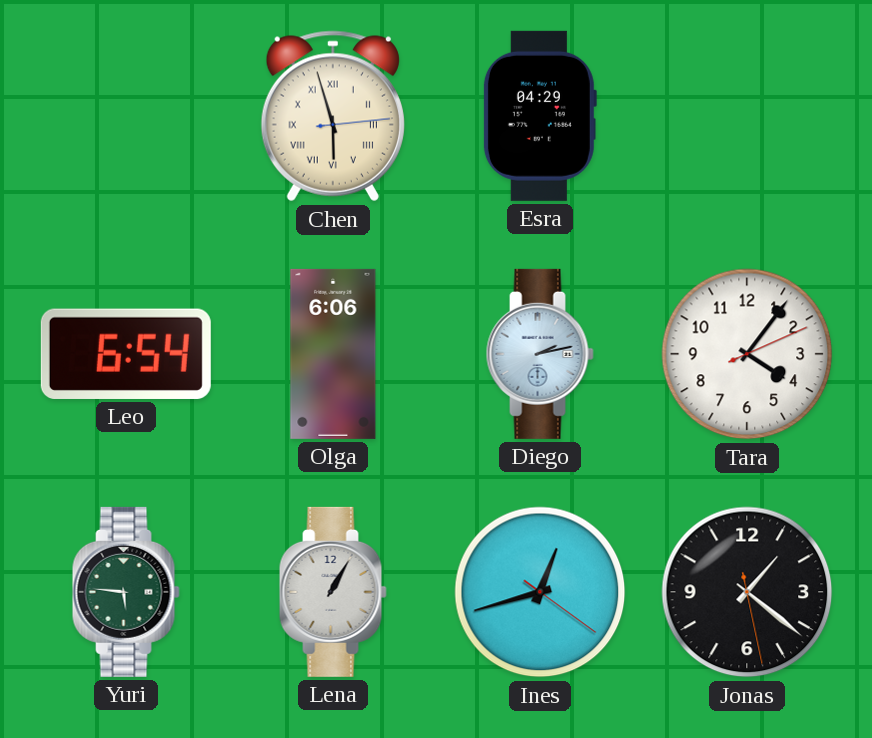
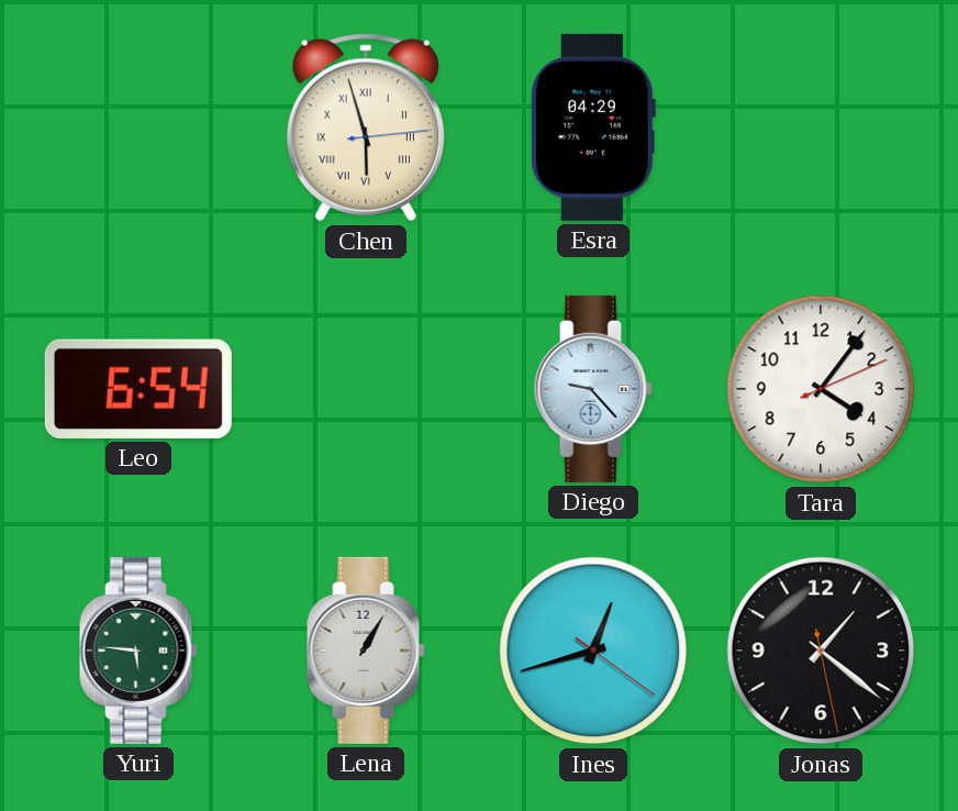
Olga: 6:06 -> none (333, 354)
Diego: 2:13 -> 9:23 (593, 389)
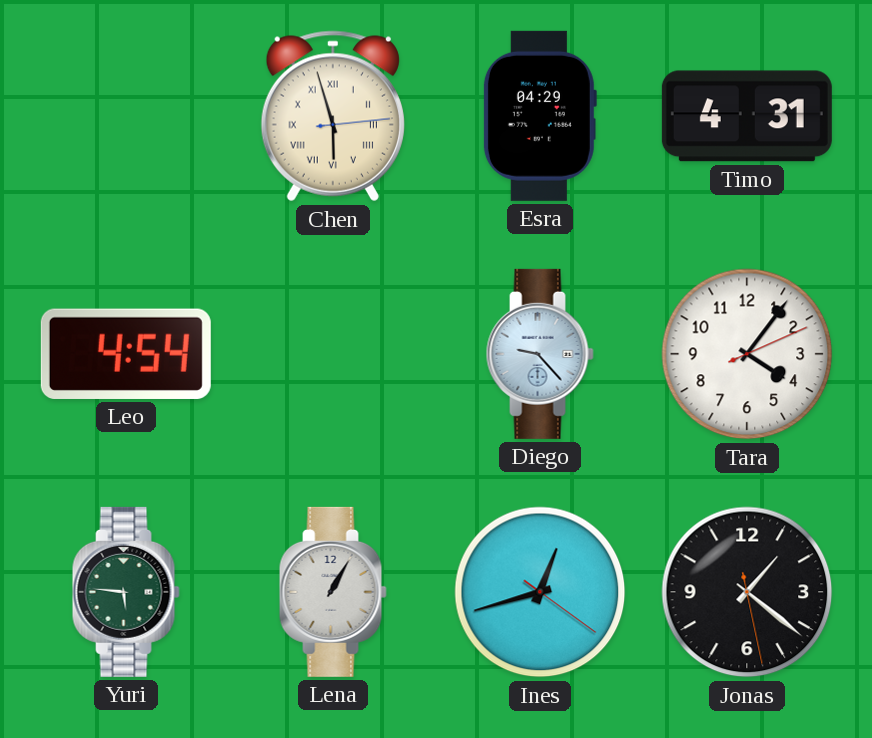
Timo: none -> 4:31 (747, 116)
Leo: 6:54 -> 4:54 (126, 354)
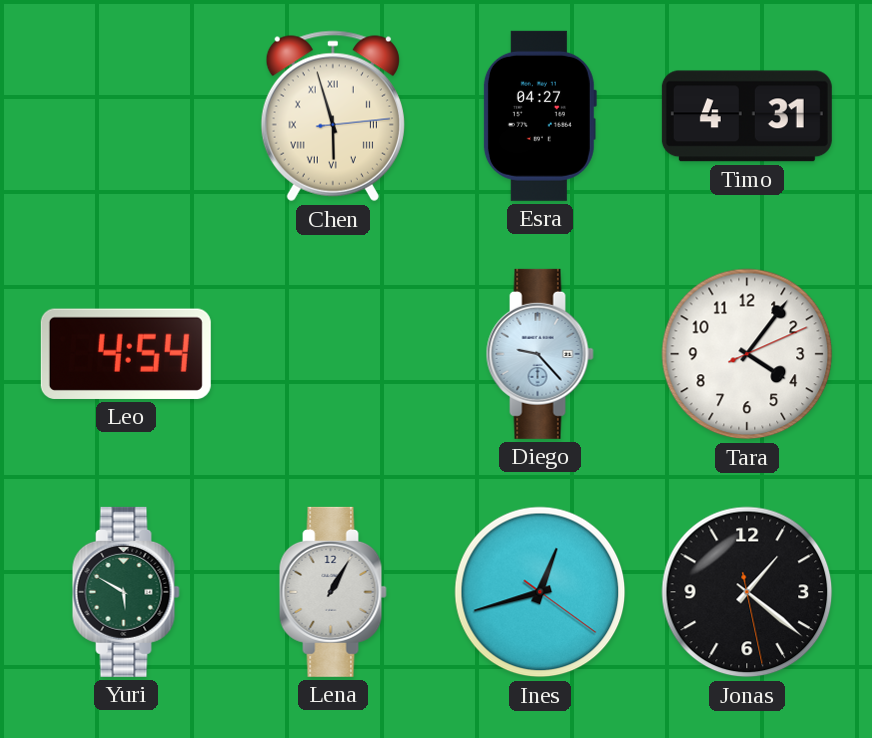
Esra: 04:29 -> 04:27 (539, 116)
Yuri: 5:46 -> 5:50 (126, 592)
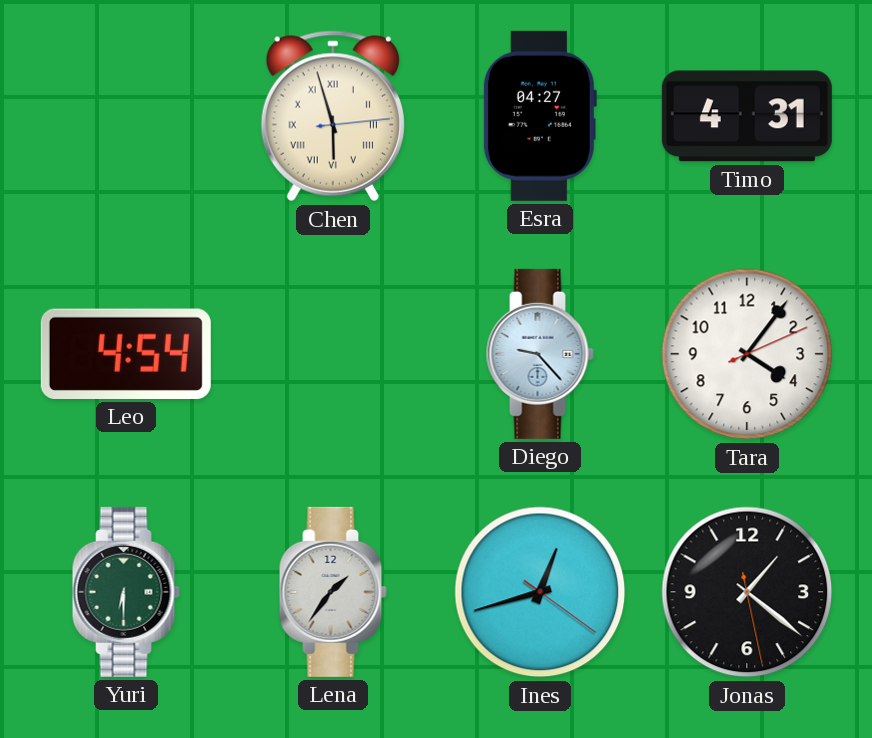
Yuri: 5:50 -> 6:30 (126, 592)
Lena: 1:05 -> 1:36 (333, 592)
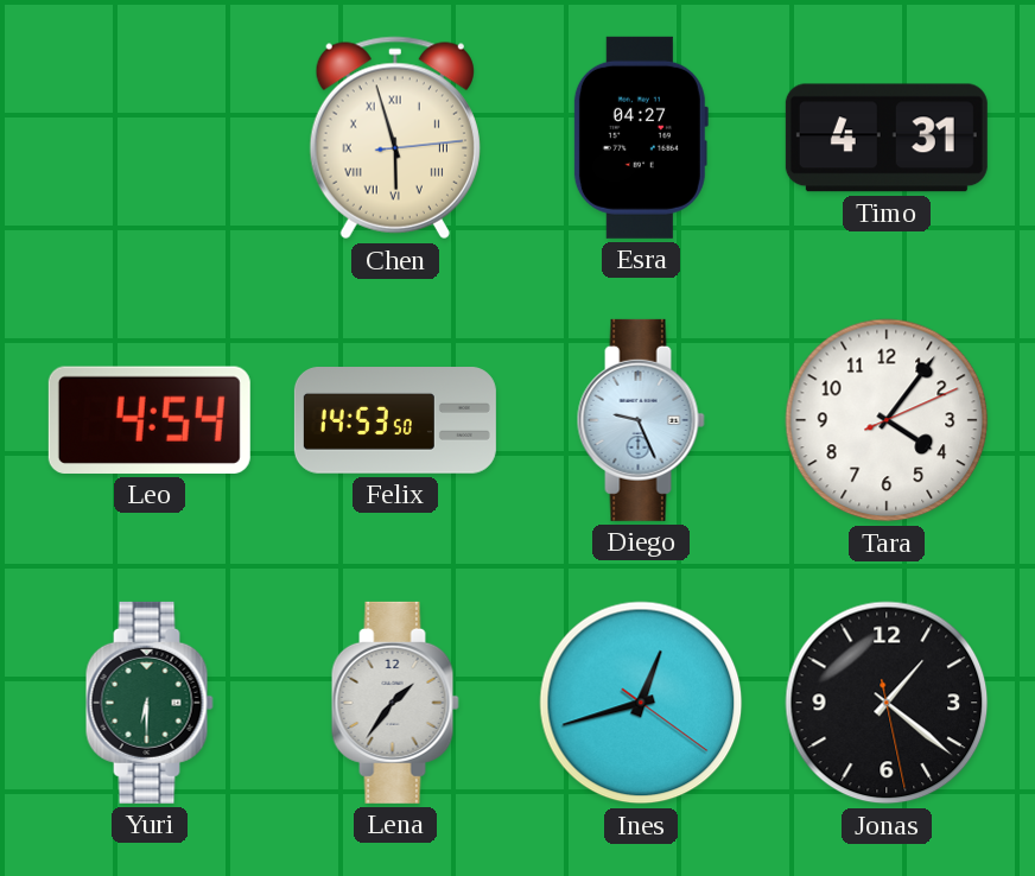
Felix: none -> 14:53 (395, 421)
Diego: 9:23 -> 9:26 (641, 420)
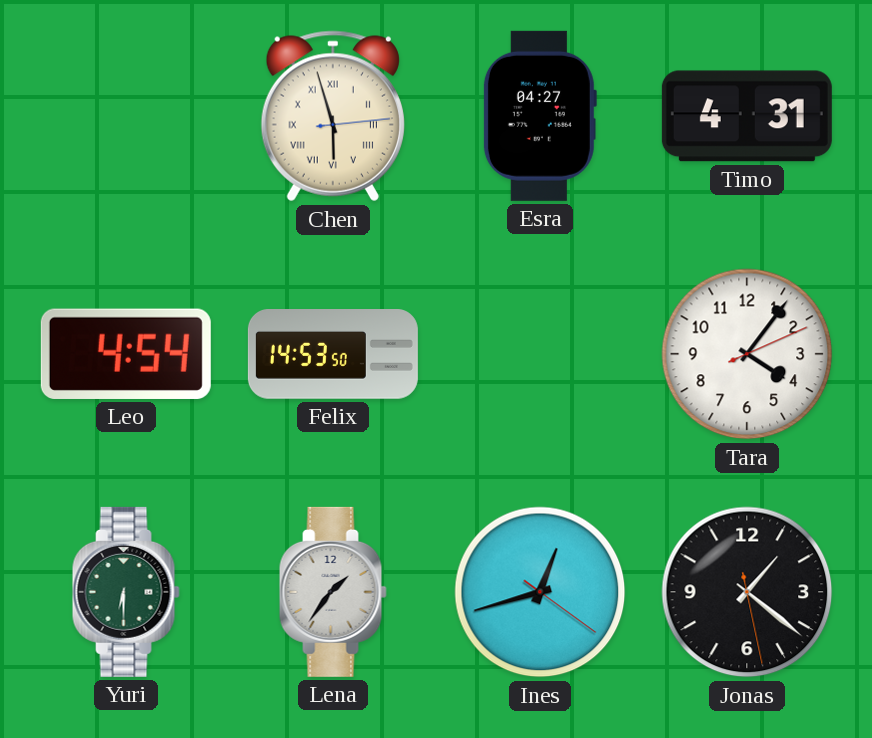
Diego: 9:26 -> none (641, 420)
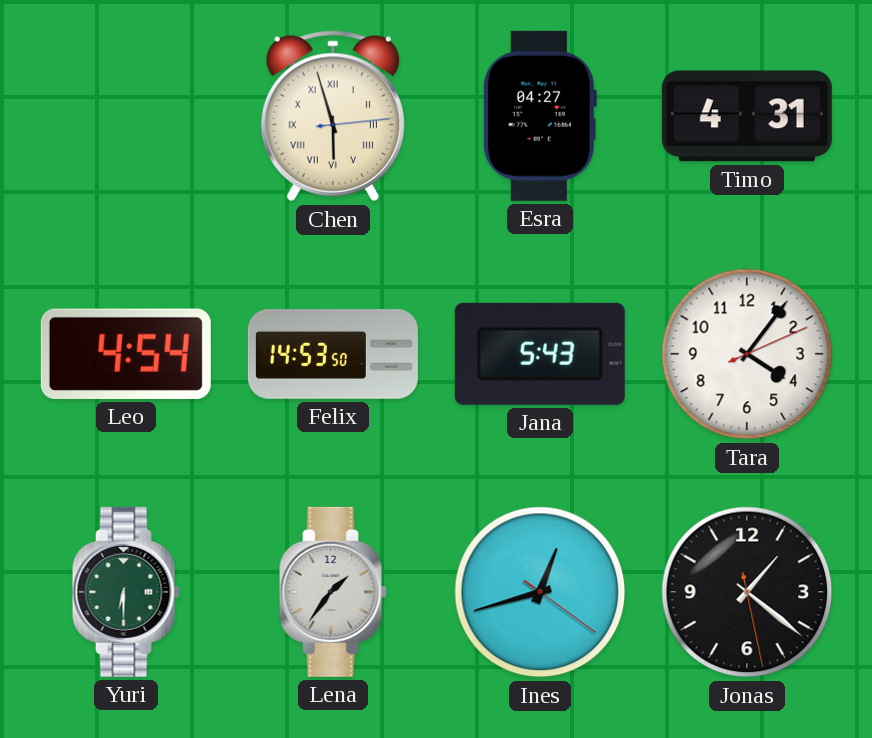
Jana: none -> 5:43 (540, 354)
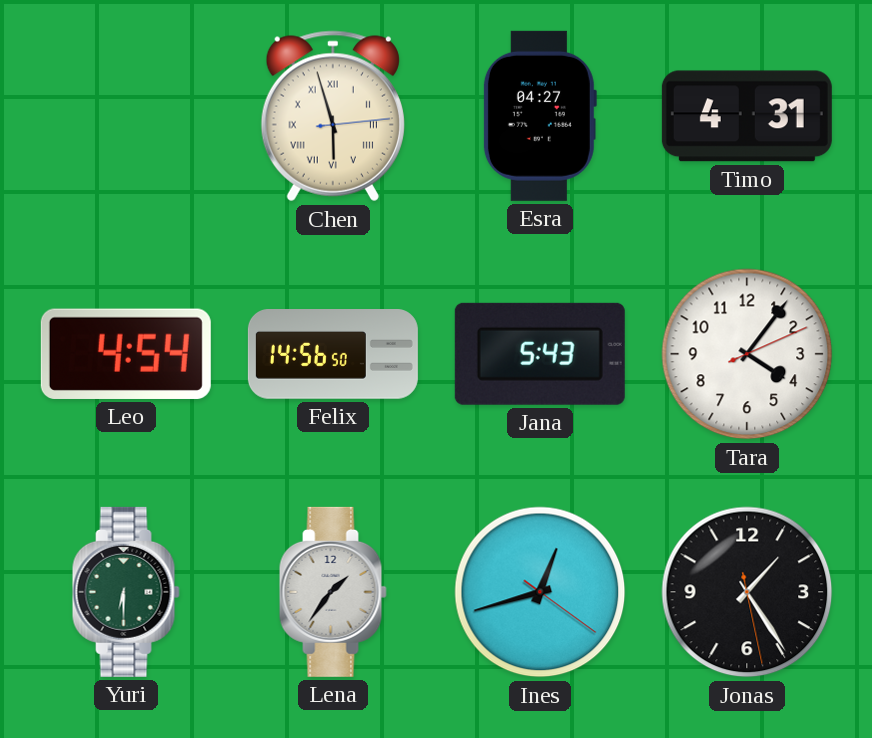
Felix: 14:53 -> 14:56 (333, 355)
Jonas: 1:21 -> 1:24 (747, 592)
